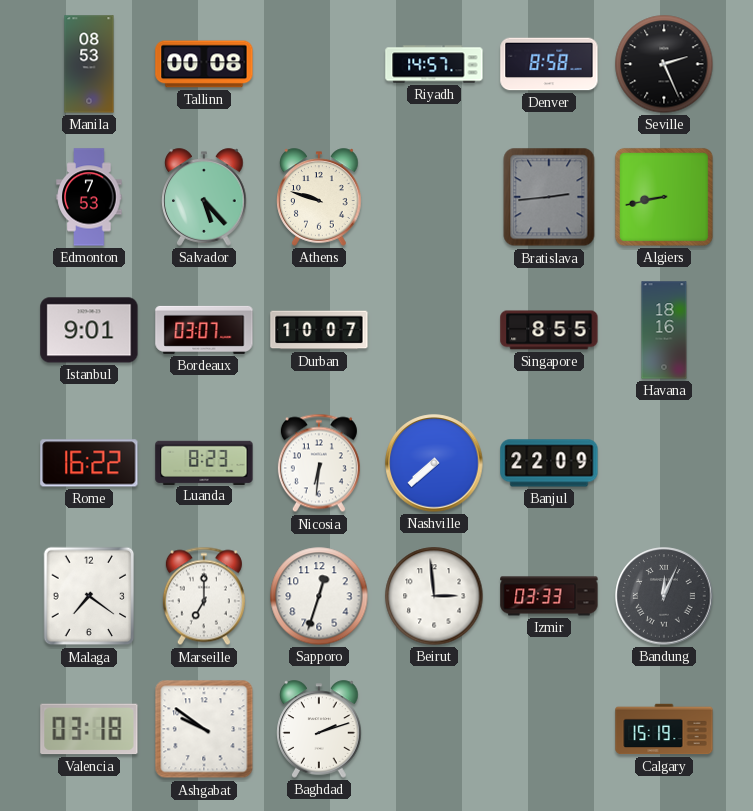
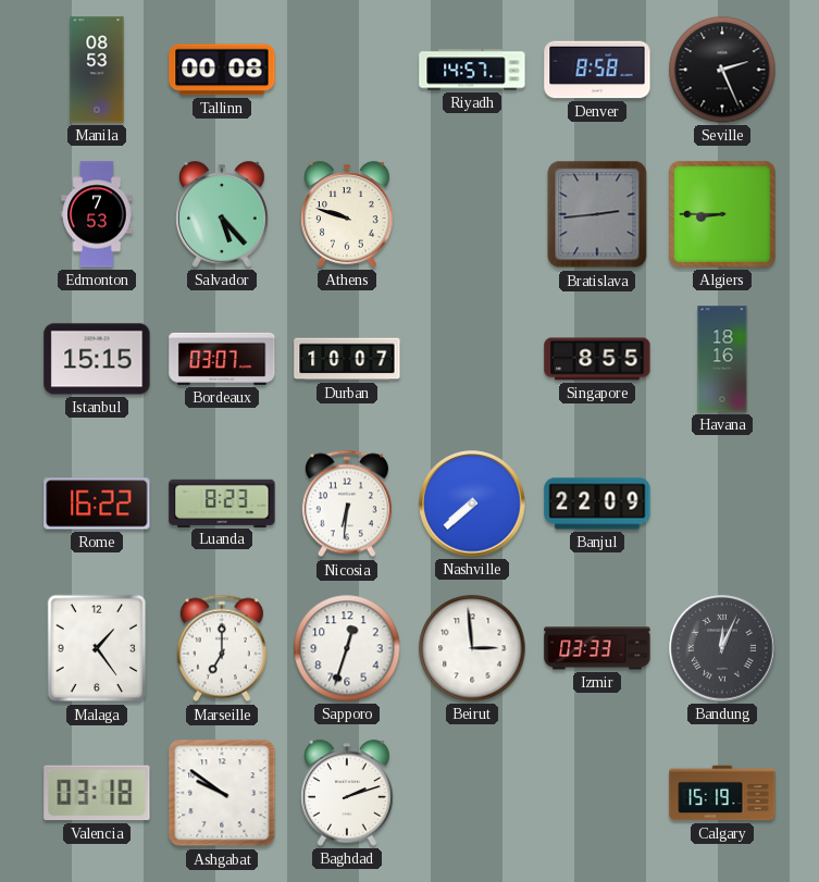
Algiers: 8:43 -> 8:45 (722, 214)
Istanbul: 9:01 -> 15:15 (97, 359)
Malaga: 7:21 -> 1:24 (97, 648)
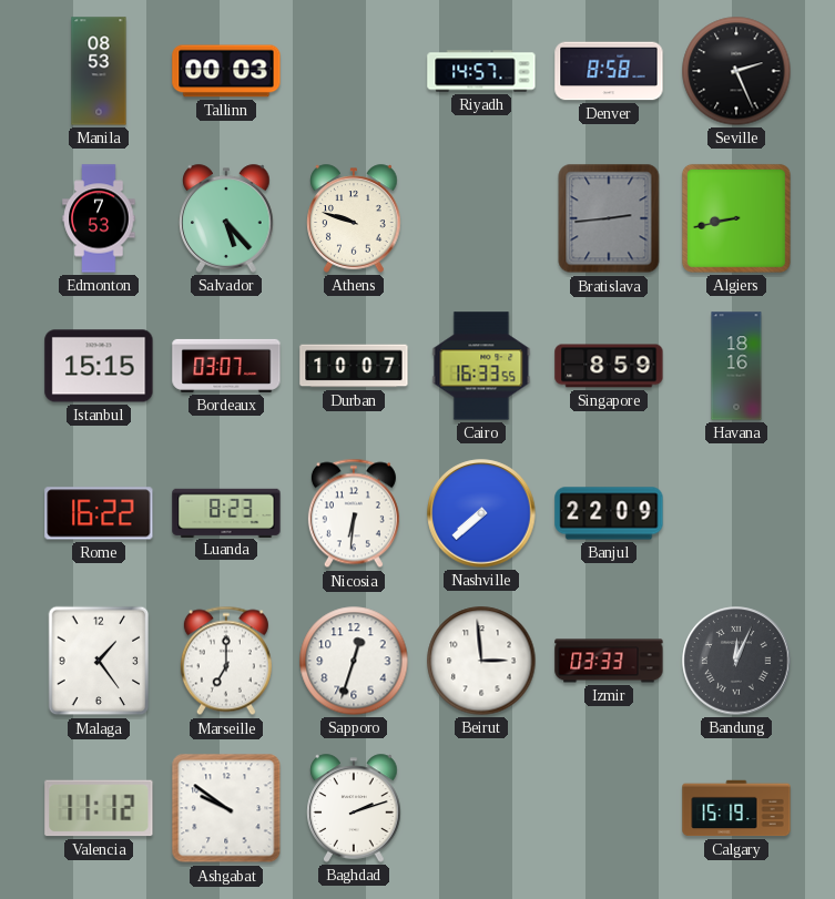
Tallinn: 00:08 -> 00:03 (226, 71)
Algiers: 8:45 -> 8:43 (736, 218)
Cairo: none -> 16:33 (481, 366)
Singapore: 8:55 -> 8:59 (609, 366)
Valencia: 03:18 -> 11:12 (99, 808)
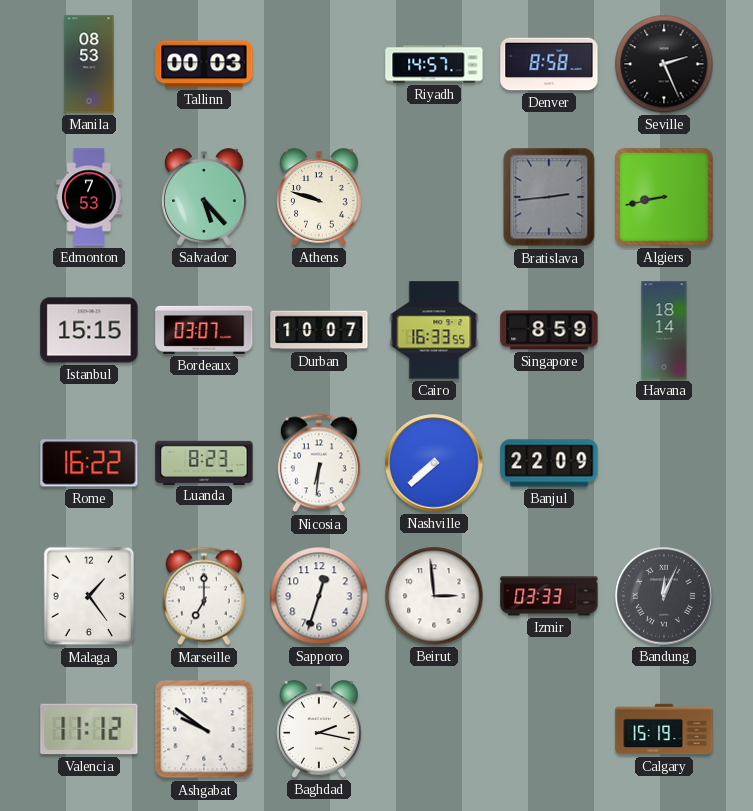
Havana: 18:16 -> 18:14 (664, 330)
Baghdad: 2:12 -> 2:17 (319, 729)
